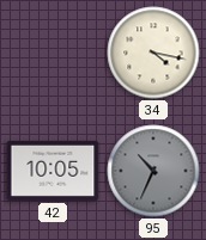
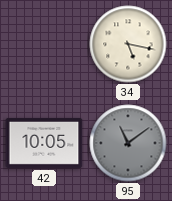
34: 4:17 -> 5:17 (128, 44)
95: 10:34 -> 11:09 (128, 143)
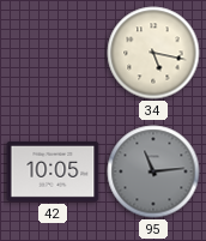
95: 11:09 -> 11:14 (153, 171)
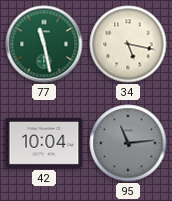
77: none -> 11:28 (44, 44)
42: 10:05 -> 10:04 (44, 143)
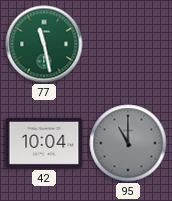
34: 5:17 -> none (128, 44)
95: 11:14 -> 11:00 (128, 143)
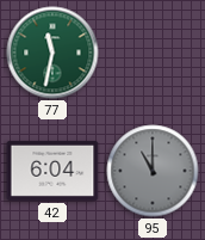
77: 11:28 -> 11:32 (52, 53)
42: 10:04 -> 6:04 (52, 171)
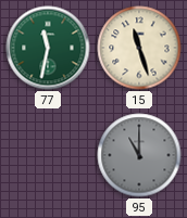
15: none -> 11:27 (139, 48)
42: 6:04 -> none (52, 171)
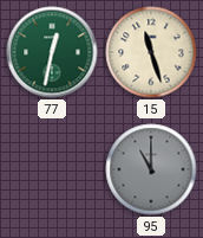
77: 11:32 -> 12:32 (52, 52)
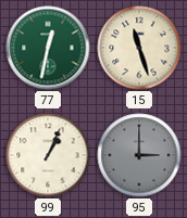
99: none -> 1:04 (48, 155)
95: 11:00 -> 3:00 (139, 155)
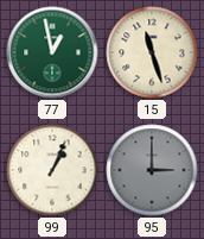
77: 12:32 -> 12:58 (52, 52)
